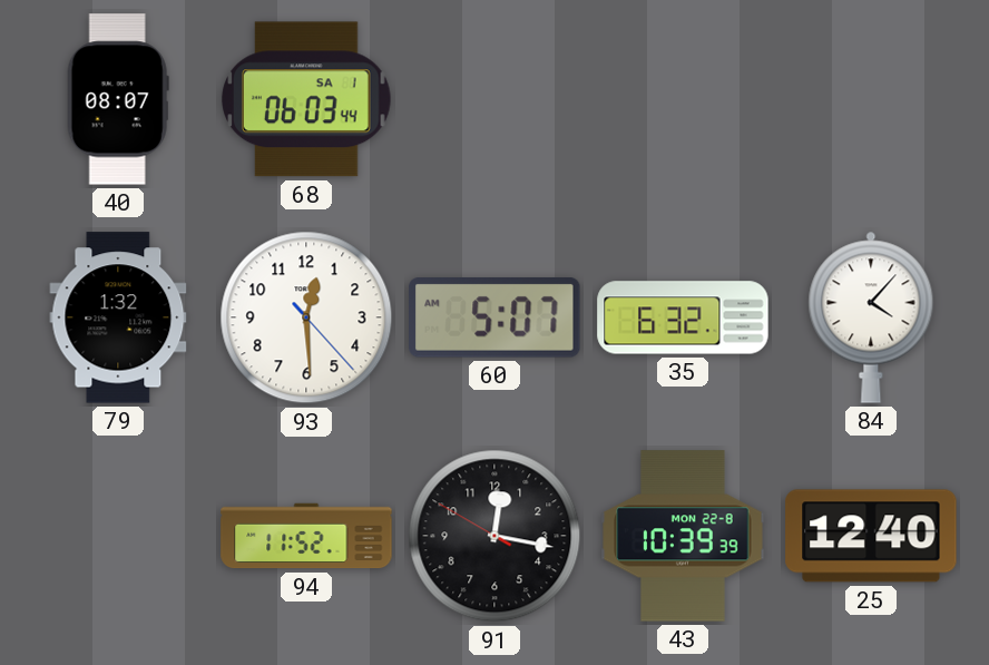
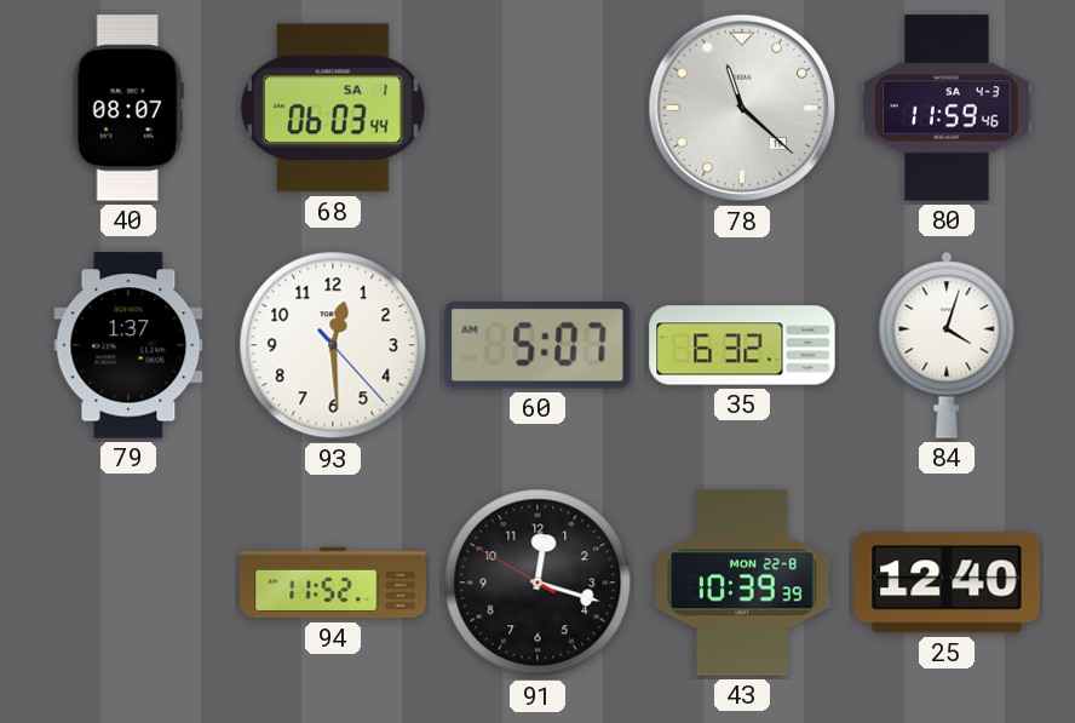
78: none -> 11:22 (742, 108)
80: none -> 11:59 (947, 108)
79: 1:32 -> 1:37 (128, 345)
84: 4:07 -> 4:03 (947, 345)
91: 12:16 -> 12:17 (537, 583)
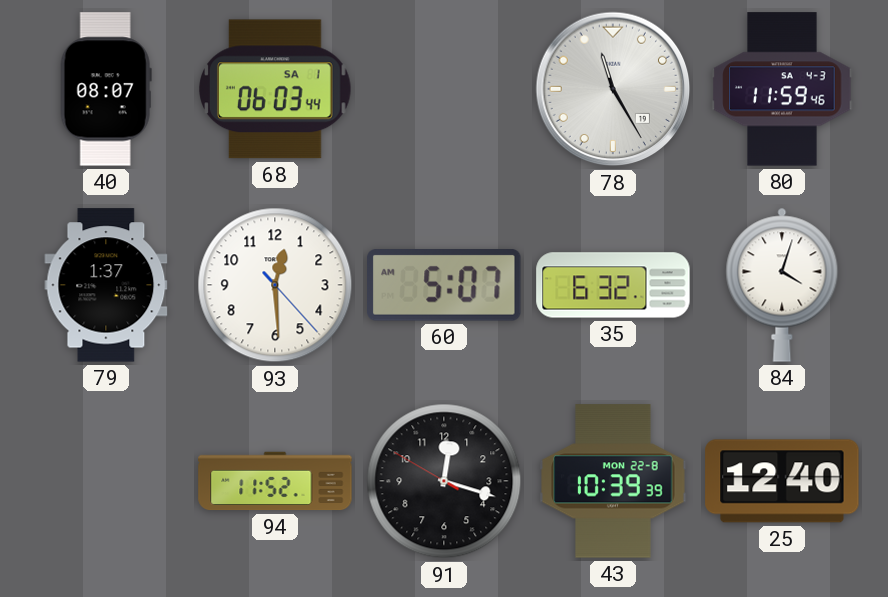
78: 11:22 -> 11:25 (613, 89)
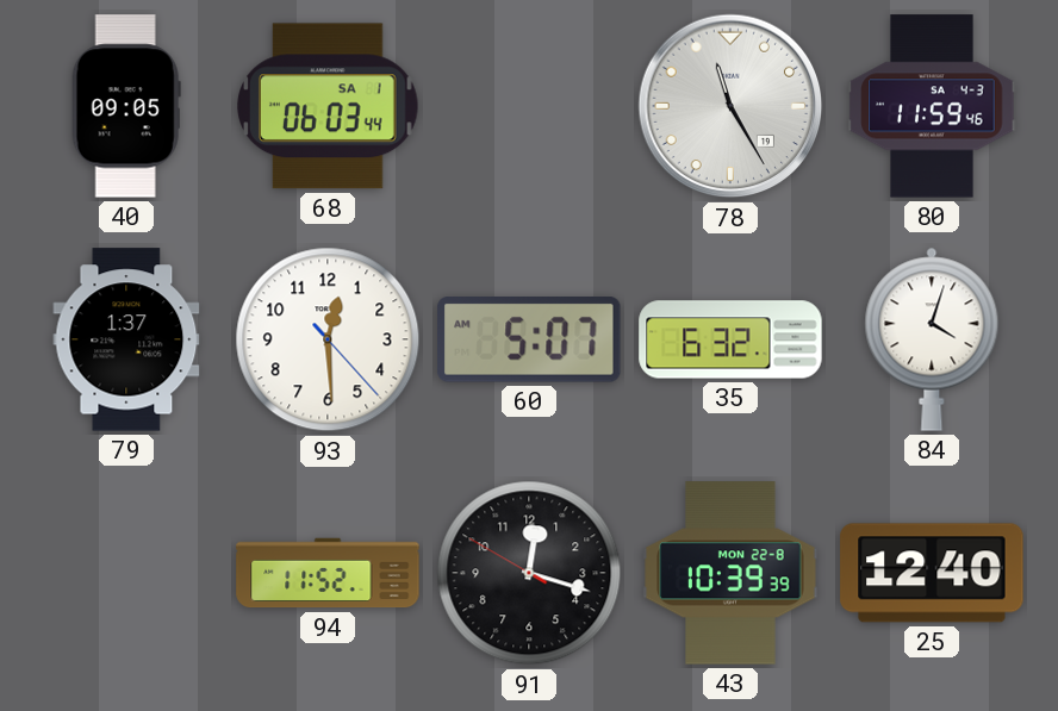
40: 08:07 -> 09:05 (126, 106)
